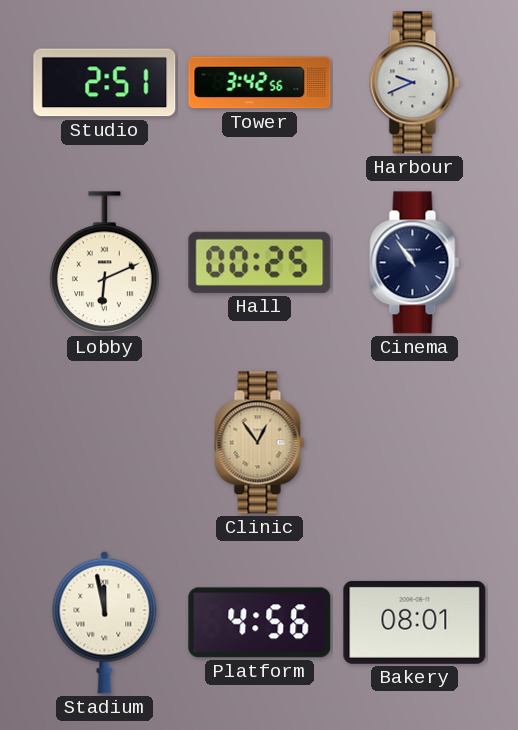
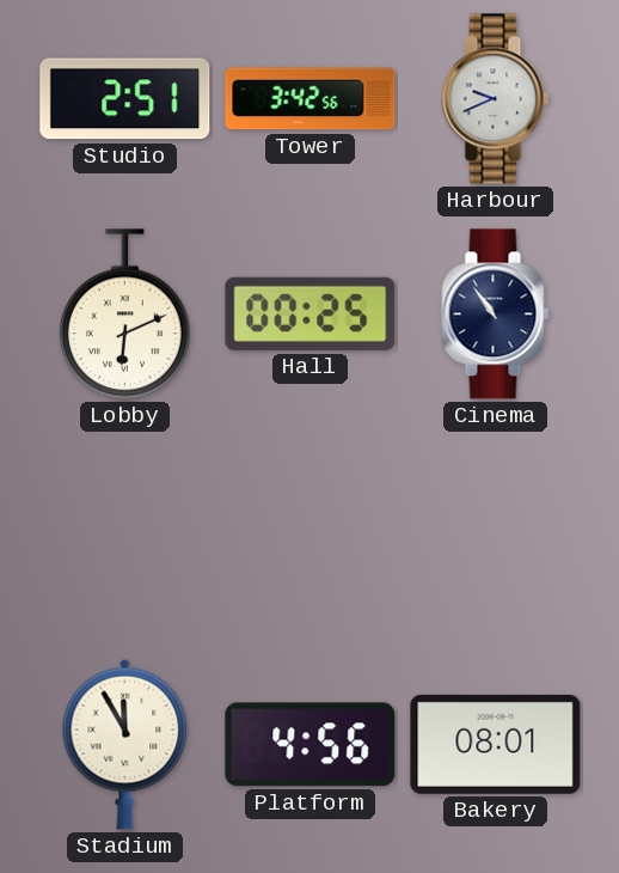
Clinic: 12:54 -> none (260, 443)
Stadium: 11:58 -> 11:55 (125, 744)
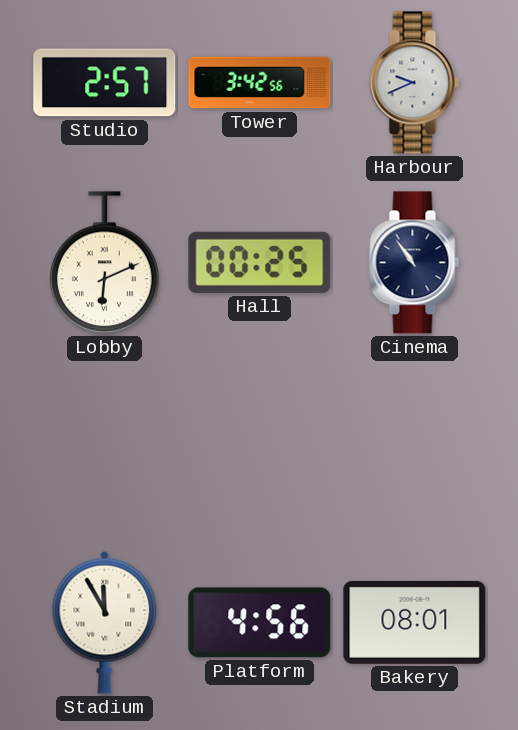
Studio: 2:51 -> 2:57 (105, 83)
